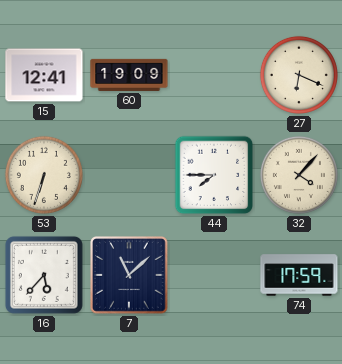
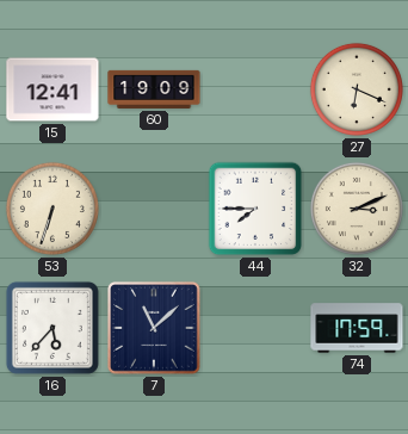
32: 4:07 -> 3:11 (357, 209)
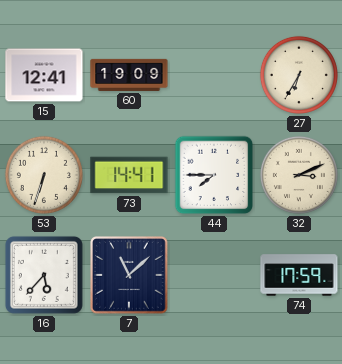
27: 6:19 -> 6:35 (299, 75)
73: none -> 14:41 (129, 175)
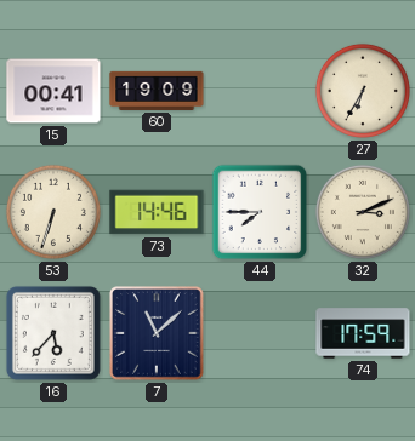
15: 12:41 -> 00:41 (53, 91)
73: 14:41 -> 14:46 (157, 212)
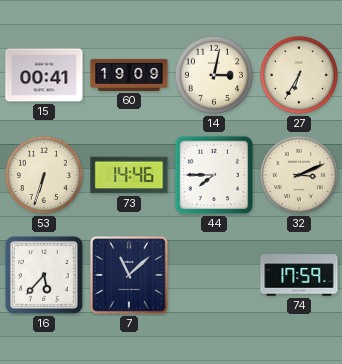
14: none -> 3:02 (214, 75)
